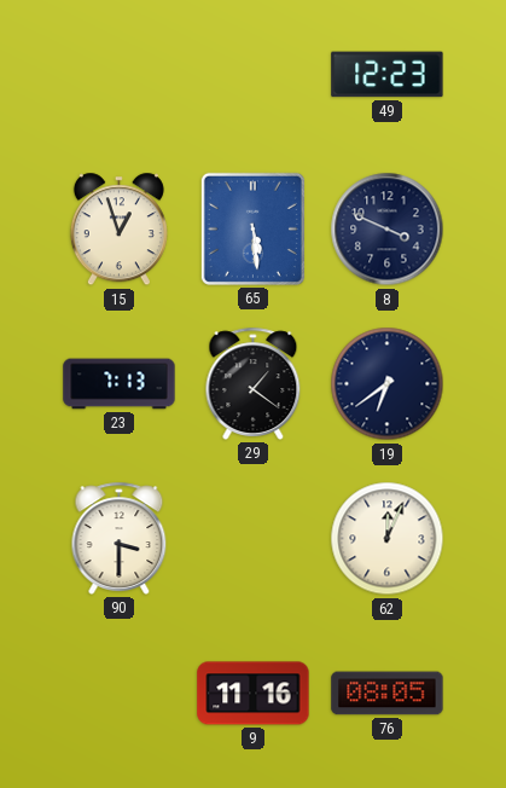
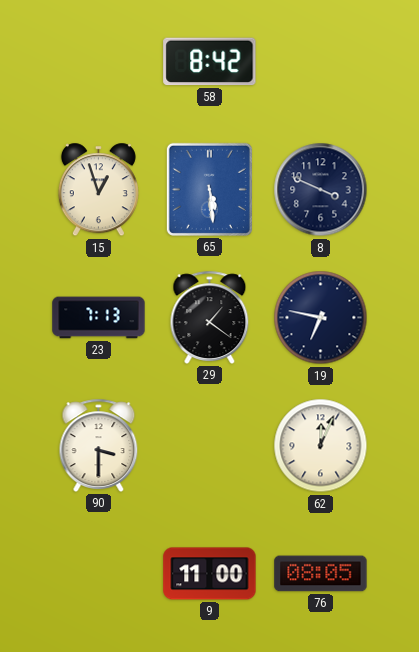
58: none -> 8:42 (210, 62)
49: 12:23 -> none (388, 75)
19: 6:39 -> 6:47 (321, 318)
9: 11:16 -> 11:00 (210, 574)
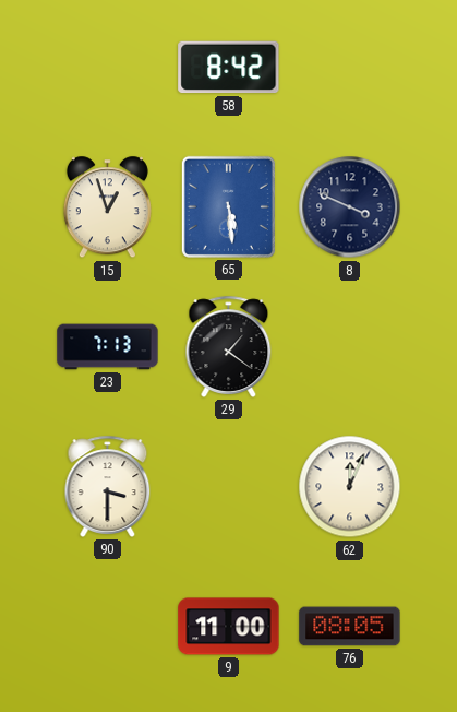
19: 6:47 -> none (321, 318)
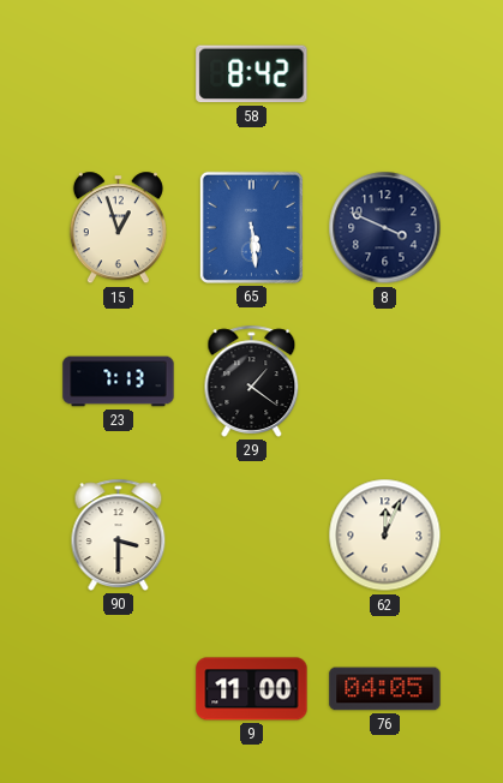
76: 08:05 -> 04:05 (385, 689)
